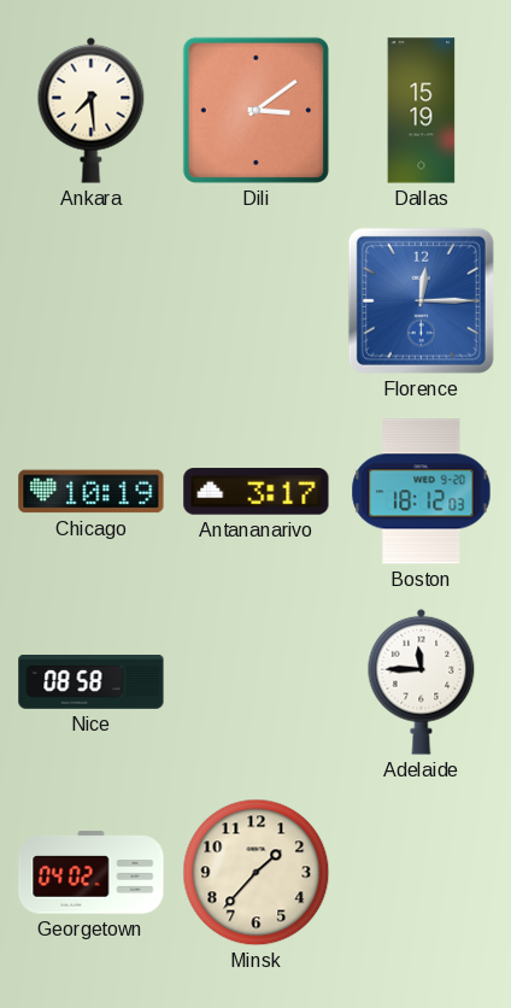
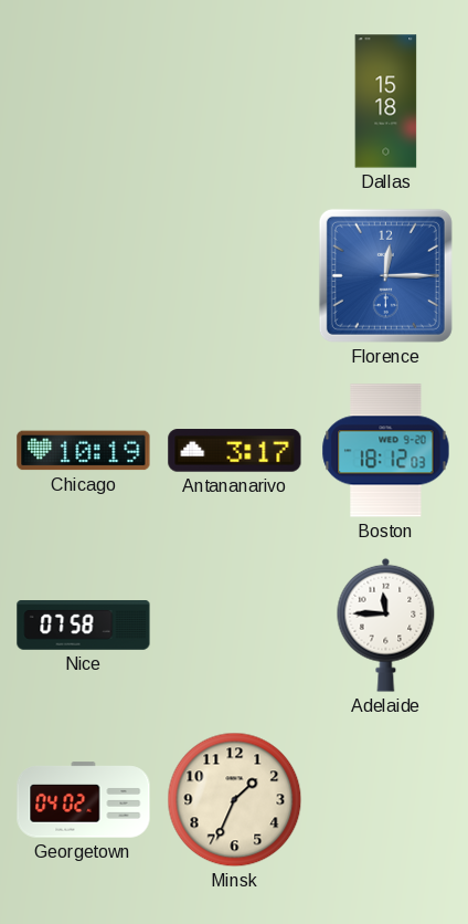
Ankara: 7:29 -> none (92, 110)
Dili: 3:09 -> none (255, 110)
Dallas: 15:19 -> 15:18 (386, 102)
Nice: 08:58 -> 07:58 (84, 626)
Minsk: 1:37 -> 1:34 (235, 800)
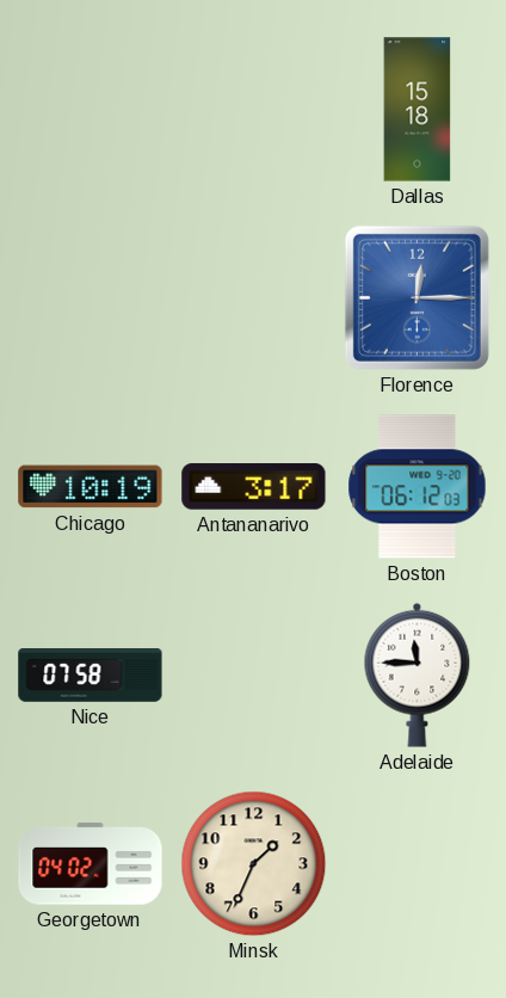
Boston: 18:12 -> 06:12 (418, 487)
